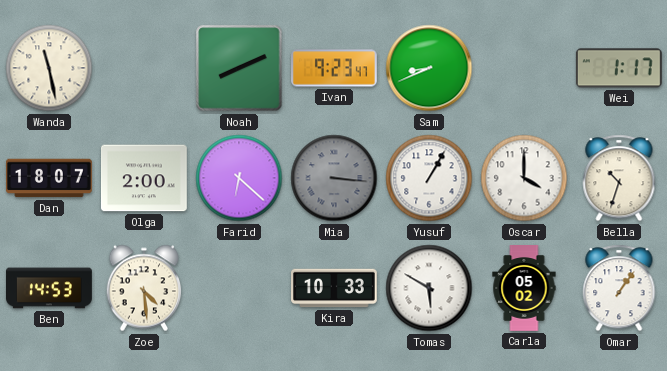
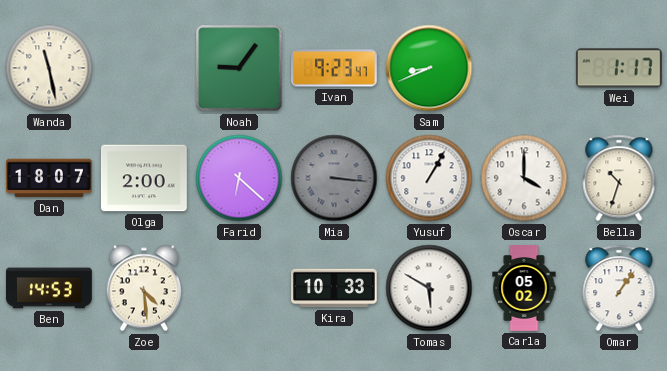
Noah: 8:11 -> 9:06 (239, 68)
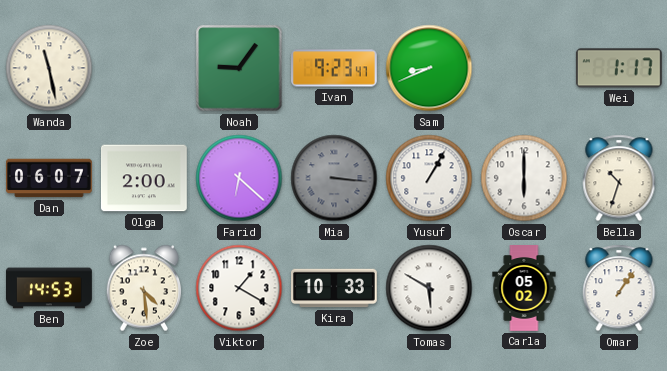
Dan: 18:07 -> 06:07 (50, 178)
Oscar: 4:00 -> 6:00 (524, 178)
Viktor: none -> 1:20 (239, 288)
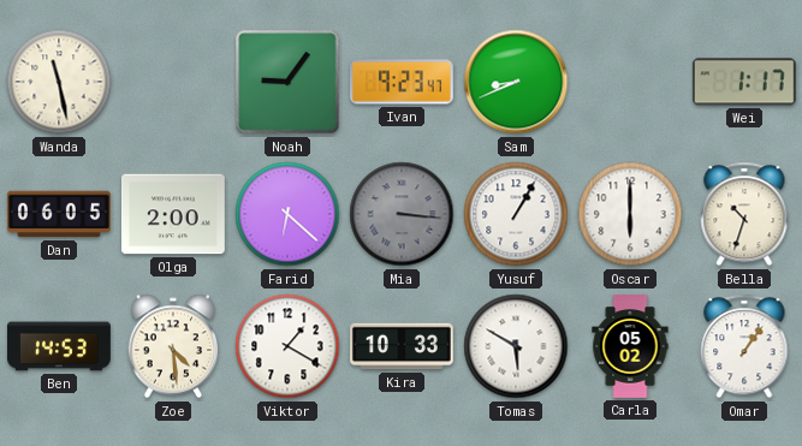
Dan: 06:07 -> 06:05 (60, 214)
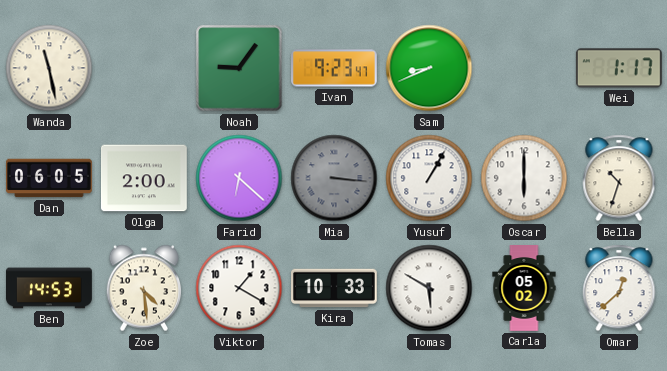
Omar: 1:06 -> 12:38 (619, 288)
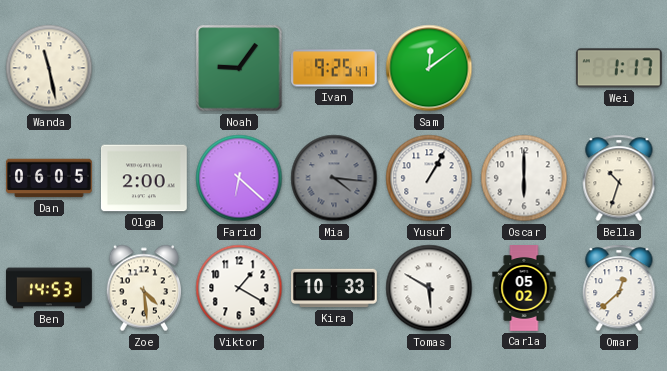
Ivan: 9:23 -> 9:25 (335, 68)
Sam: 8:41 -> 12:09 (429, 68)
Mia: 3:16 -> 4:16 (334, 178)
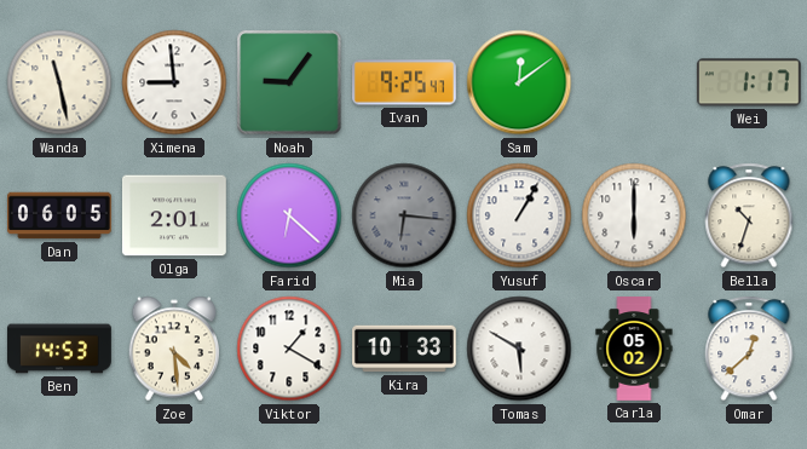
Ximena: none -> 8:59 (174, 82)
Olga: 2:00 -> 2:01 (174, 215)
Mia: 4:16 -> 6:16 (404, 215)
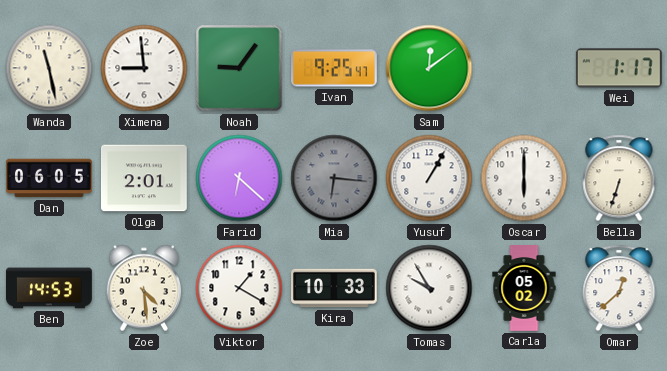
Bella: 10:33 -> 6:33 (619, 178)
Tomas: 5:50 -> 9:55 (429, 288)
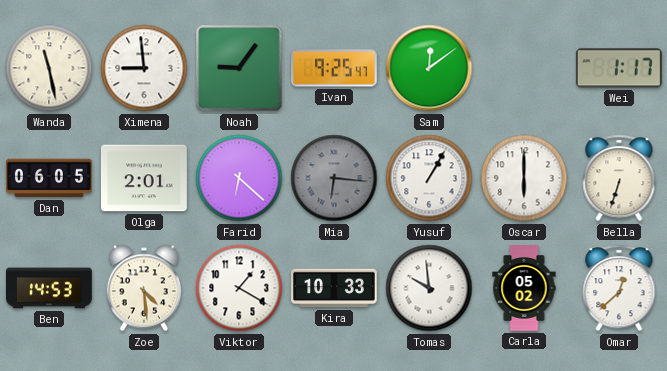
Tomas: 9:55 -> 9:59 (429, 288)
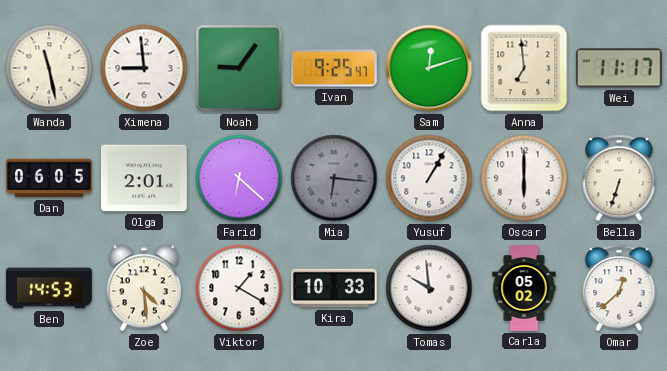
Sam: 12:09 -> 12:12 (429, 68)
Anna: none -> 6:59 (524, 68)
Wei: 1:17 -> 11:17 (619, 68)
